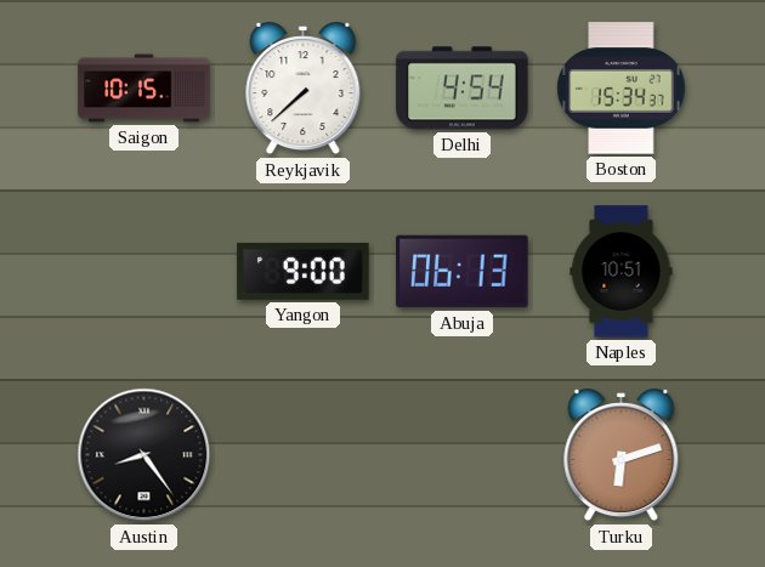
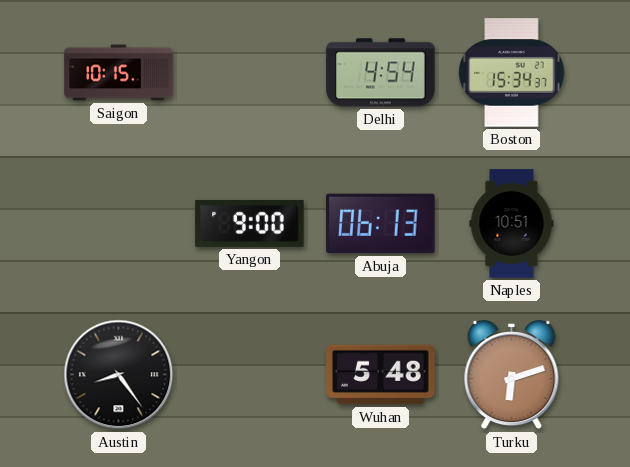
Reykjavik: 7:38 -> none (304, 90)
Wuhan: none -> 5:48 (381, 375)
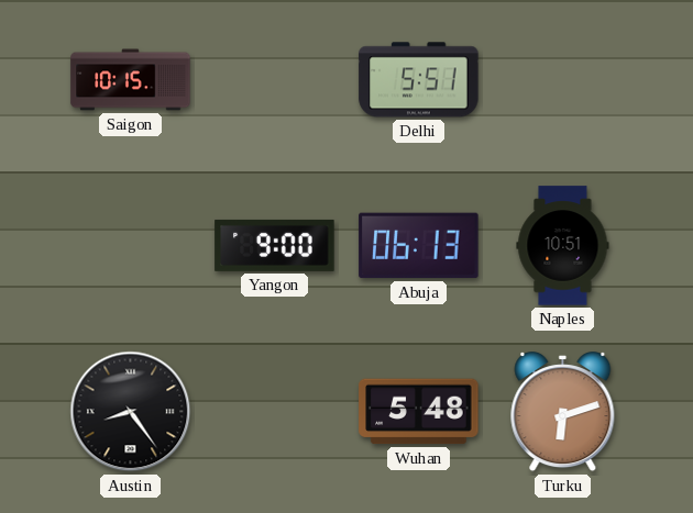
Delhi: 4:54 -> 5:51 (419, 80)
Boston: 15:34 -> none (512, 73)
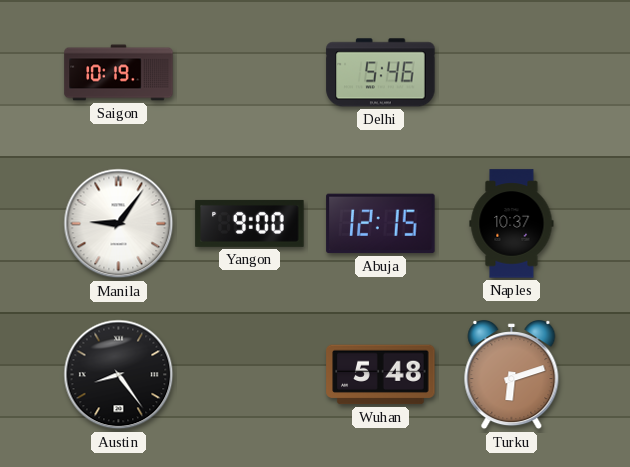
Saigon: 10:15 -> 10:19 (119, 73)
Delhi: 5:51 -> 5:46 (381, 73)
Manila: none -> 9:06 (119, 224)
Abuja: 06:13 -> 12:15 (381, 224)
Naples: 10:51 -> 10:37 (512, 224)
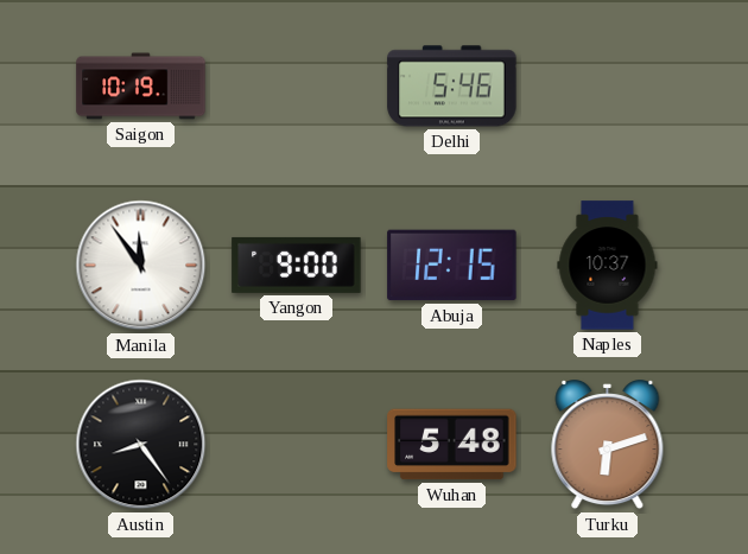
Manila: 9:06 -> 11:54 (141, 266)
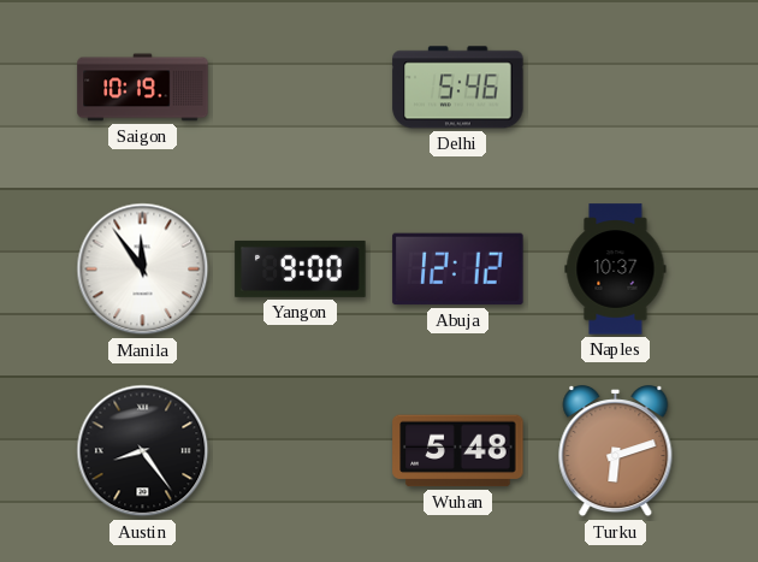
Abuja: 12:15 -> 12:12 (458, 270)
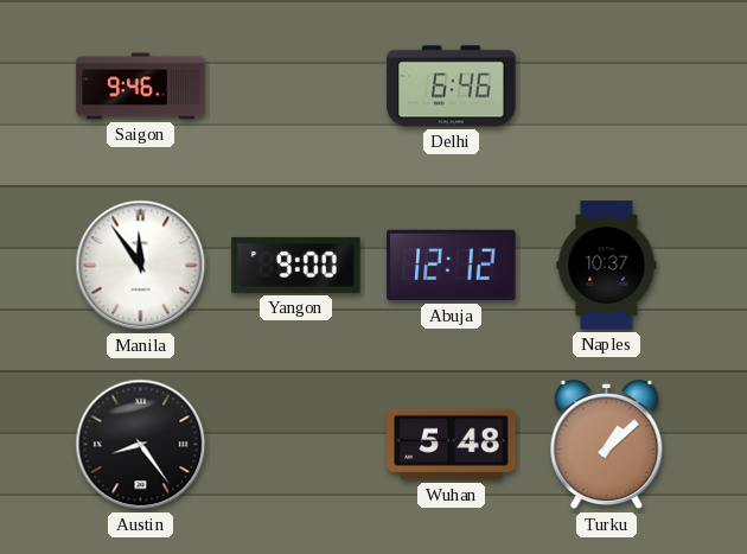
Saigon: 10:19 -> 9:46 (141, 87)
Delhi: 5:46 -> 6:46 (452, 87)
Turku: 6:12 -> 1:08 (607, 446)
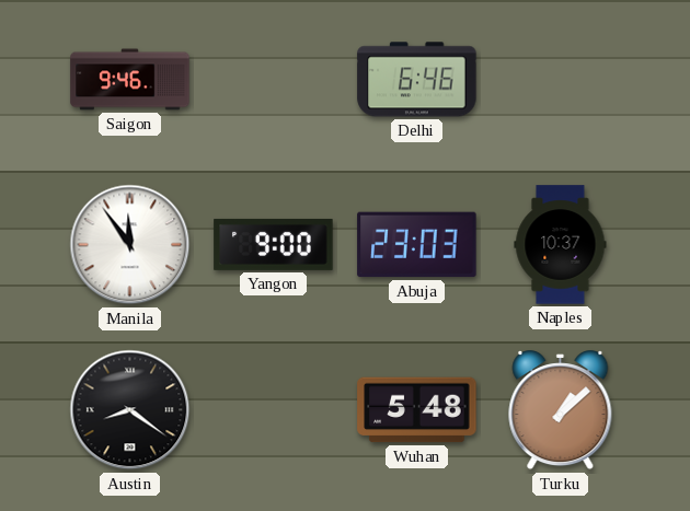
Abuja: 12:12 -> 23:03 (417, 245)
Austin: 8:24 -> 8:21 (130, 410)
